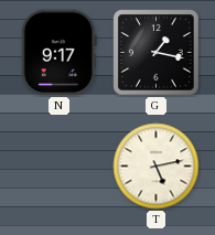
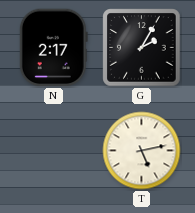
N: 9:17 -> 2:17 (53, 48)
G: 1:17 -> 2:05 (142, 48)
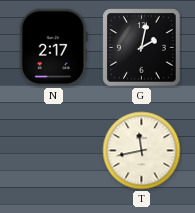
G: 2:05 -> 2:02 (142, 48)
T: 5:13 -> 11:43 (142, 151)
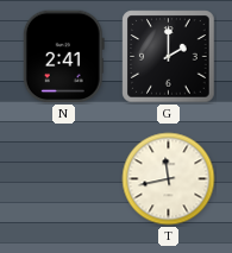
N: 2:17 -> 2:41 (63, 57)
G: 2:02 -> 2:00 (169, 57)
